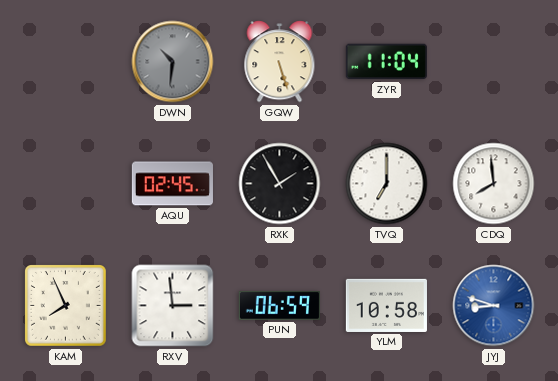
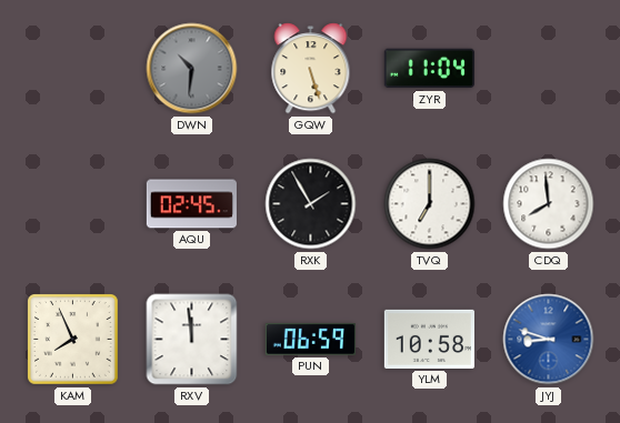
RXV: 2:59 -> 11:59 (192, 340)
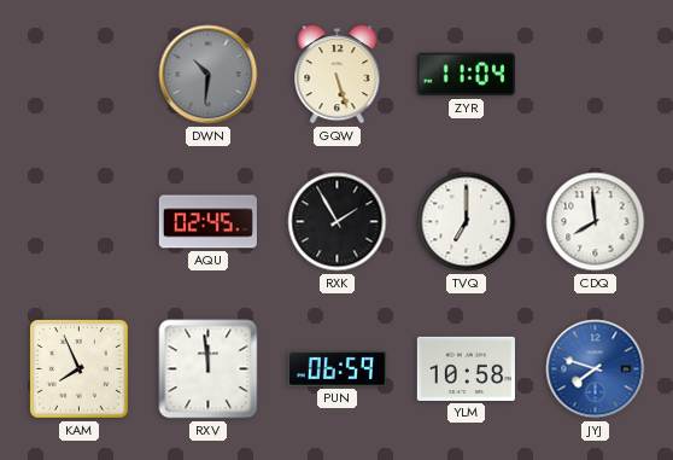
JYJ: 8:48 -> 7:48 (596, 369)
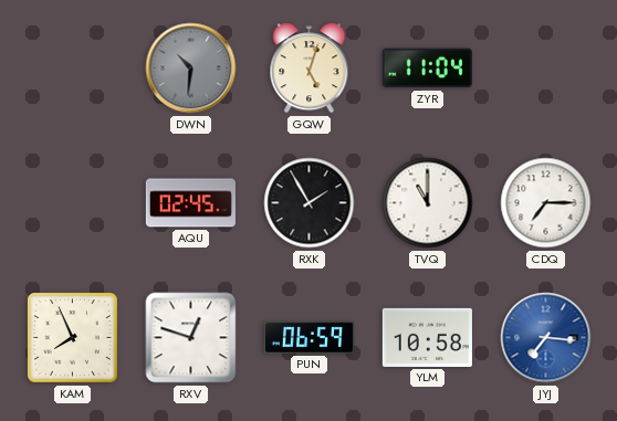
GQW: 5:27 -> 5:03 (310, 69)
TVQ: 7:00 -> 11:00 (428, 203)
CDQ: 7:59 -> 7:15 (546, 203)
RXV: 11:59 -> 12:48 (191, 338)
JYJ: 7:48 -> 7:16 (546, 338)
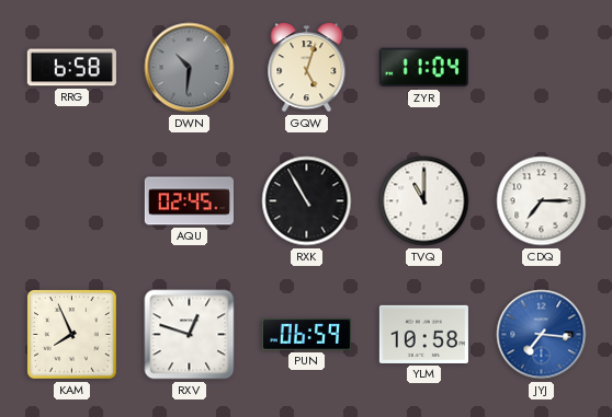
RRG: none -> 6:58 (71, 68)
RXK: 1:55 -> 10:55 (307, 201)
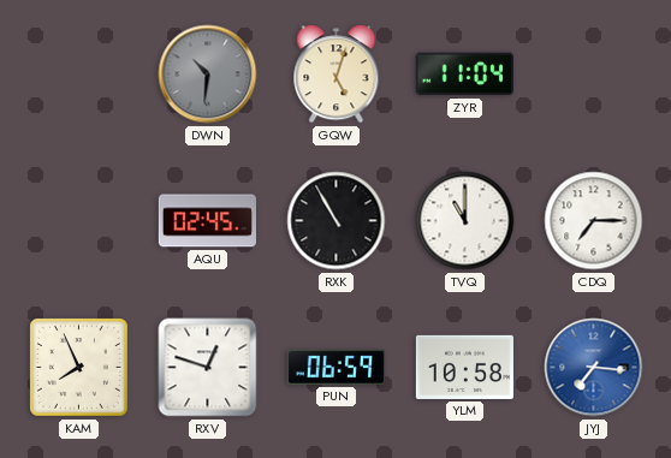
RRG: 6:58 -> none (71, 68)
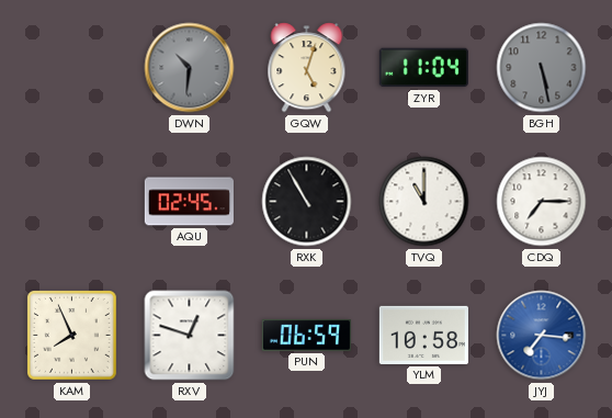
BGH: none -> 5:28 (542, 68)
